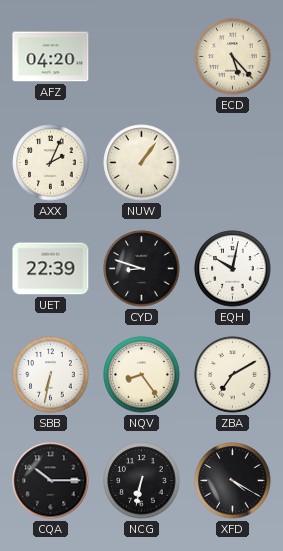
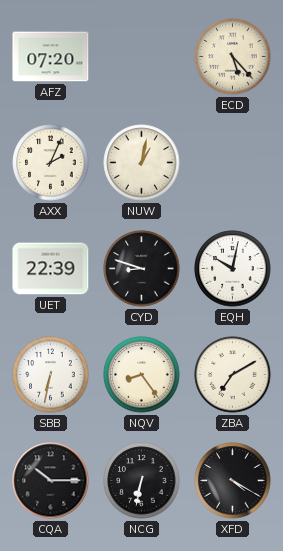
AFZ: 04:20 -> 07:20 (51, 57)
NUW: 1:06 -> 1:02 (142, 163)
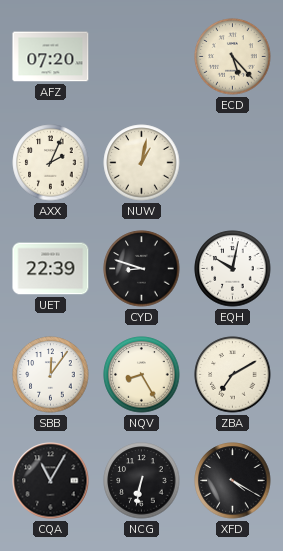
SBB: 6:32 -> 12:06 (51, 375)
NQV: 8:24 -> 8:25 (142, 375)
CQA: 10:15 -> 11:05 (51, 481)
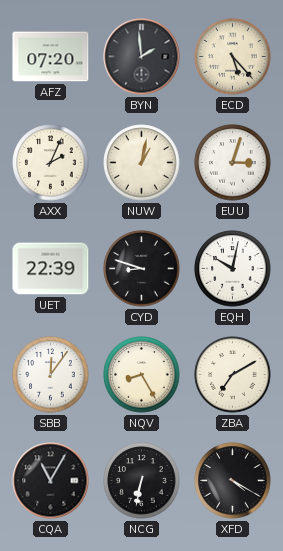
BYN: none -> 1:59 (142, 57)
EUU: none -> 3:03 (233, 163)
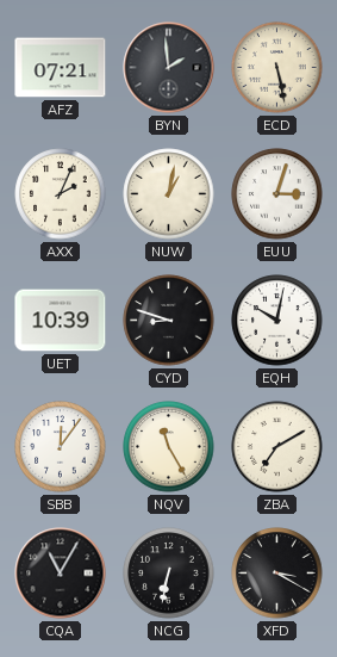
AFZ: 07:20 -> 07:21 (61, 68)
ECD: 5:23 -> 5:28 (277, 68)
UET: 22:39 -> 10:39 (61, 321)
NQV: 8:25 -> 11:25 (169, 447)
XFD: 4:20 -> 3:20 (277, 574)
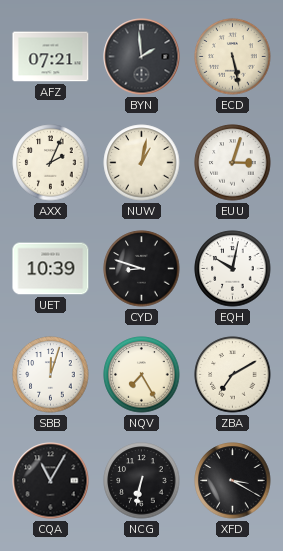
SBB: 12:06 -> 12:03 (51, 375)
NQV: 11:25 -> 7:25 (142, 375)
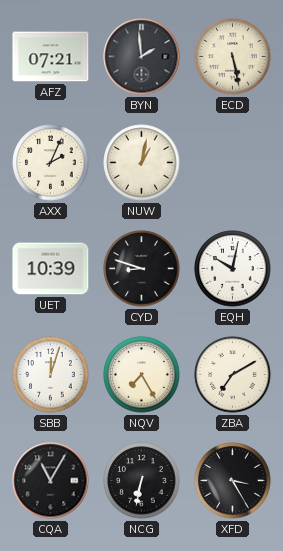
EUU: 3:03 -> none (233, 163)
XFD: 3:20 -> 3:25 (233, 481)
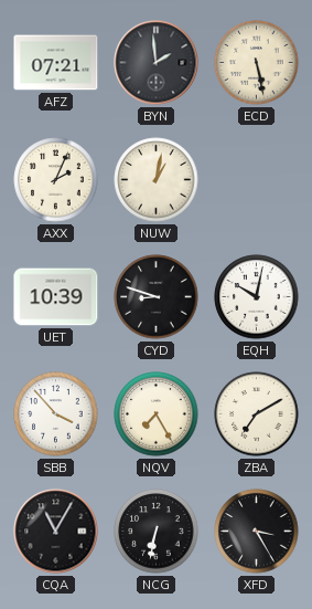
SBB: 12:03 -> 3:53 (56, 414)
